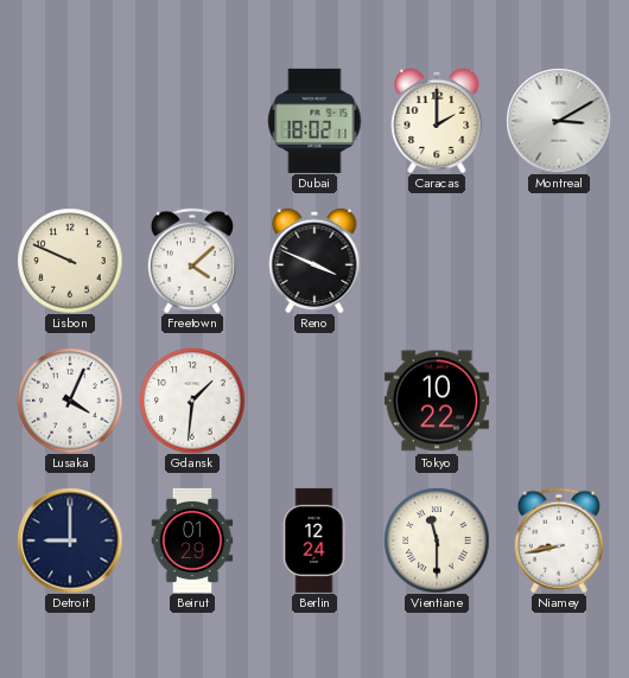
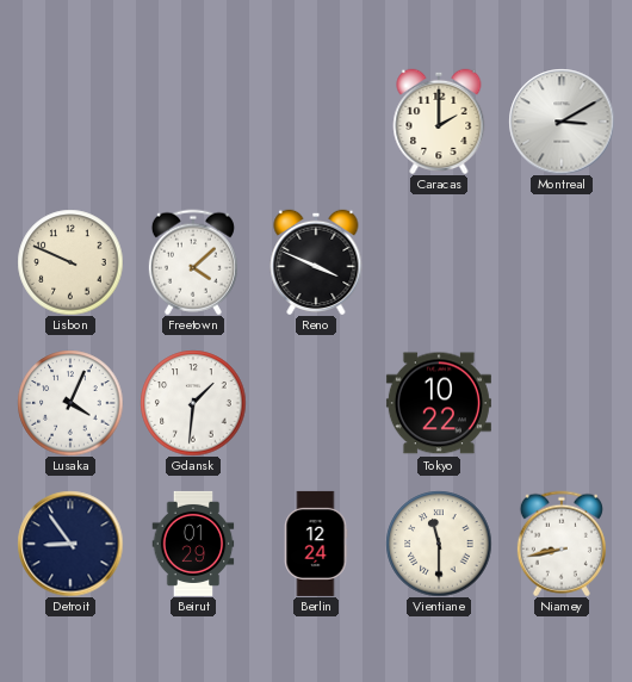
Dubai: 18:02 -> none (314, 121)
Detroit: 9:00 -> 8:54 (70, 544)
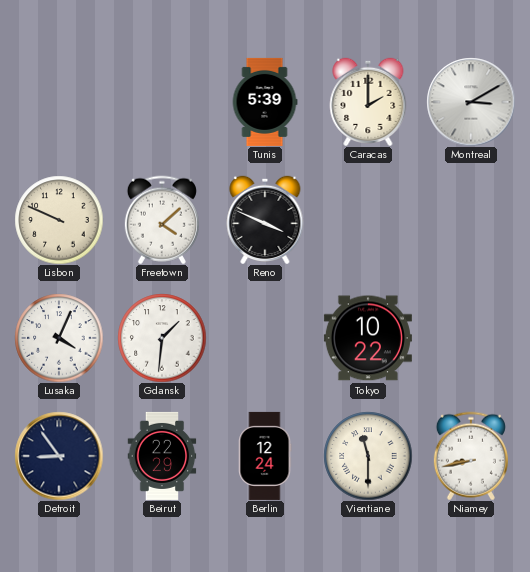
Tunis: none -> 5:39 (265, 102)
Beirut: 01:29 -> 22:29 (162, 456)
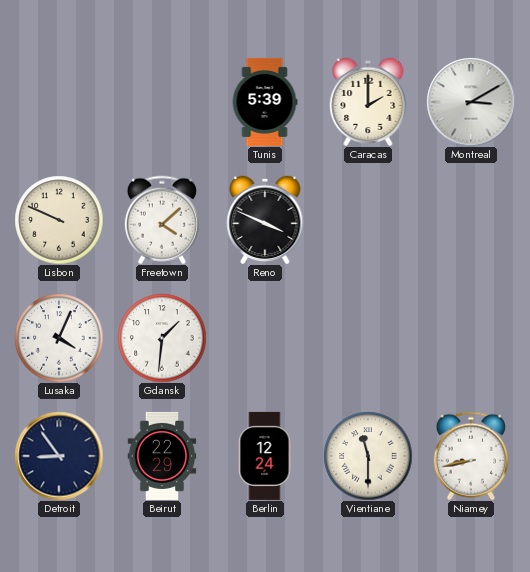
Tokyo: 10:22 -> none (368, 338)
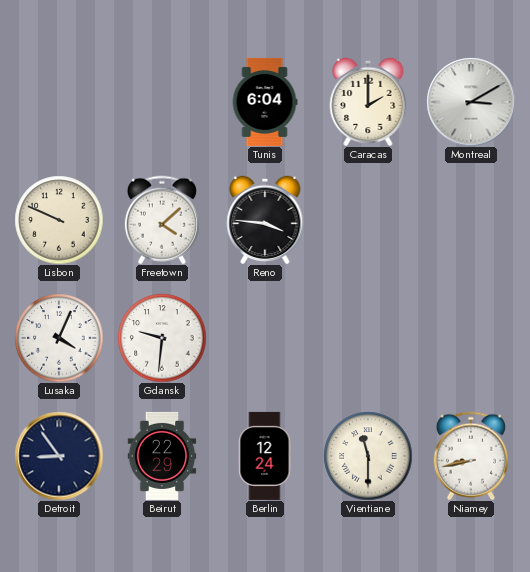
Tunis: 5:39 -> 6:04 (265, 102)
Reno: 3:49 -> 3:46 (265, 219)
Gdansk: 1:31 -> 9:31 (162, 338)
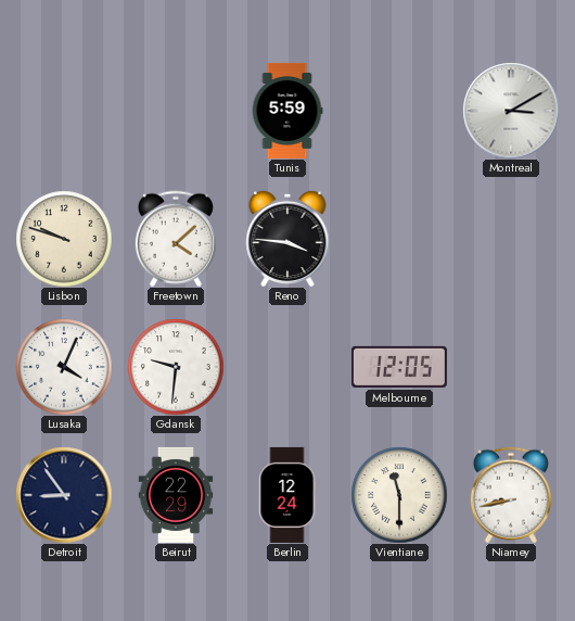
Tunis: 6:04 -> 5:59 (287, 111)
Caracas: 2:00 -> none (368, 101)
Lisbon: 9:49 -> 9:48 (64, 239)
Melbourne: none -> 12:05 (399, 367)
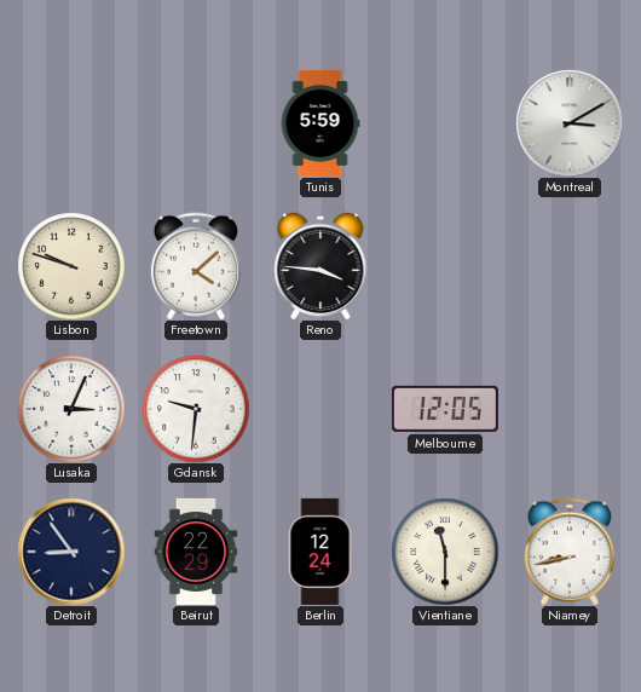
Lusaka: 4:04 -> 3:04 (71, 409)
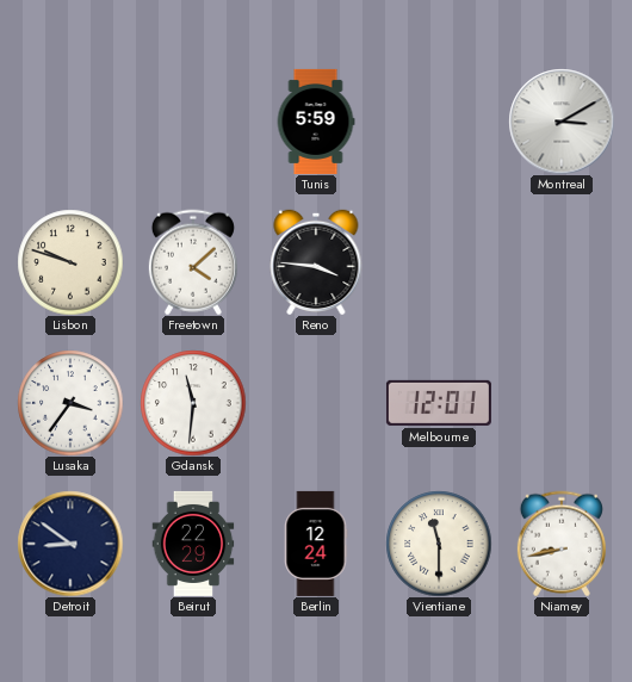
Lusaka: 3:04 -> 3:36 (70, 403)
Gdansk: 9:31 -> 11:31 (193, 403)
Melbourne: 12:05 -> 12:01 (439, 403)
Detroit: 8:54 -> 8:51 (70, 544)
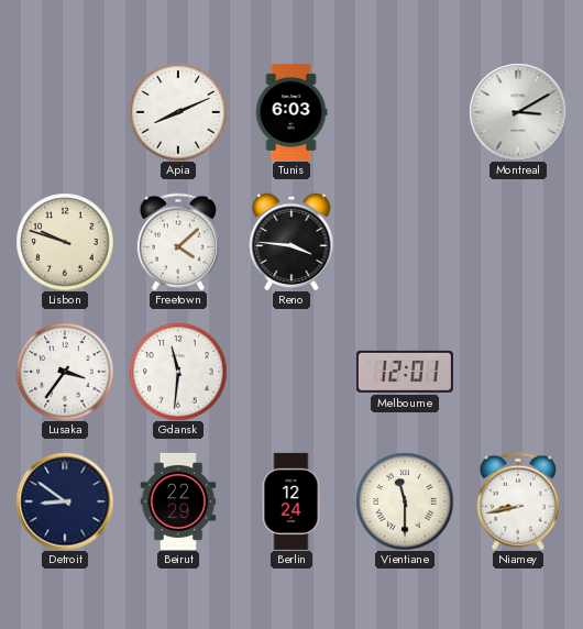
Apia: none -> 8:11 (178, 112)
Tunis: 5:59 -> 6:03 (291, 112)
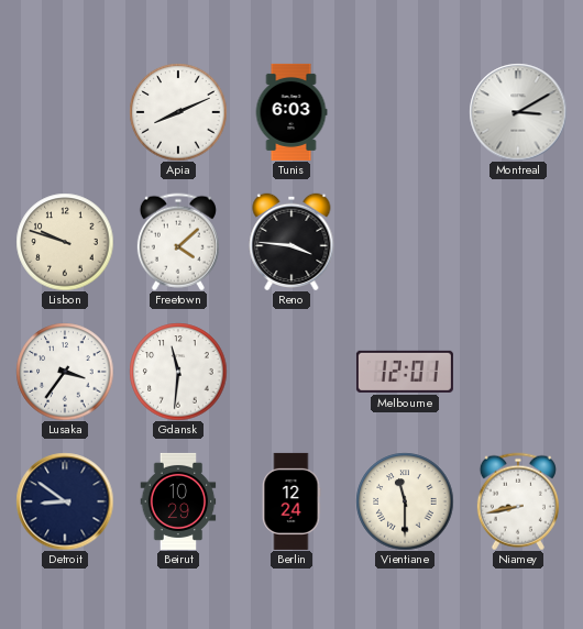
Beirut: 22:29 -> 10:29 (178, 501)
